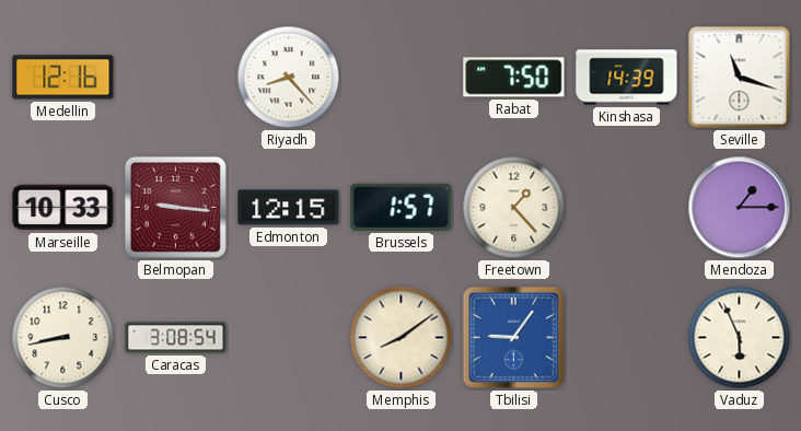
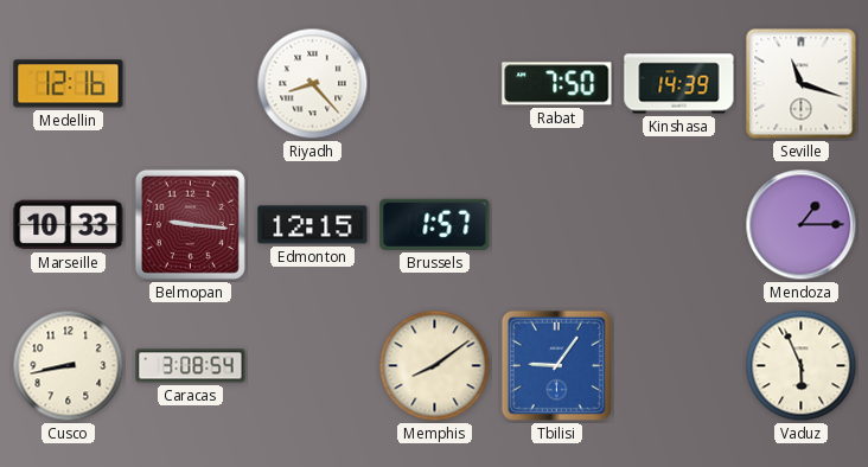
Freetown: 1:23 -> none (514, 208)
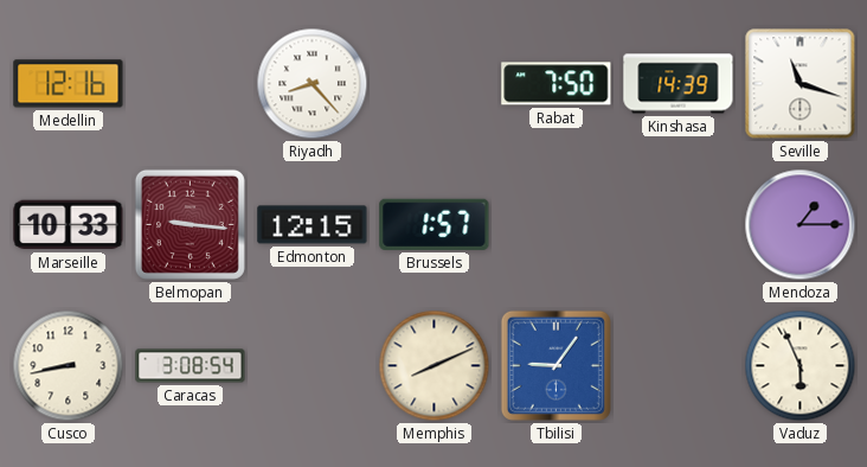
Memphis: 8:09 -> 8:11 (435, 366)
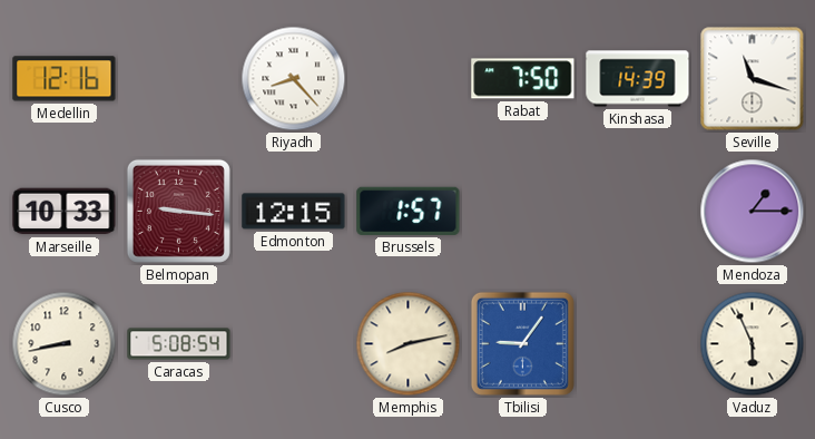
Caracas: 3:08 -> 5:08 (179, 344)
Memphis: 8:11 -> 8:13 (409, 344)
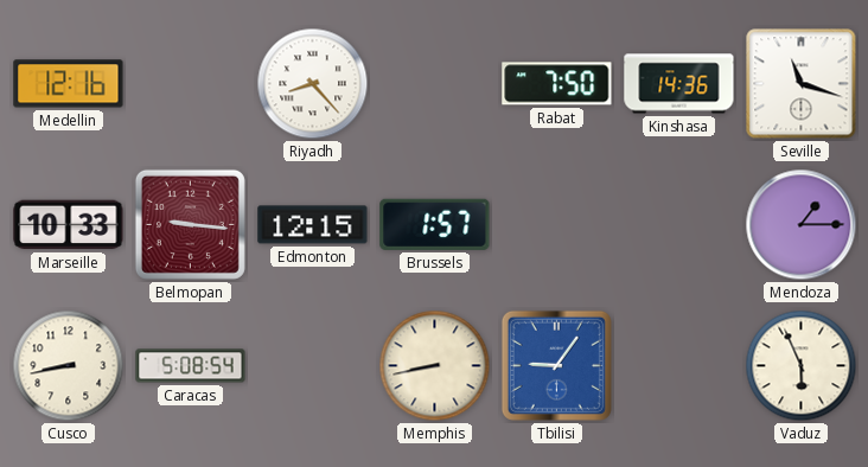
Kinshasa: 14:39 -> 14:36 (679, 84)
Memphis: 8:13 -> 8:43 (435, 366)
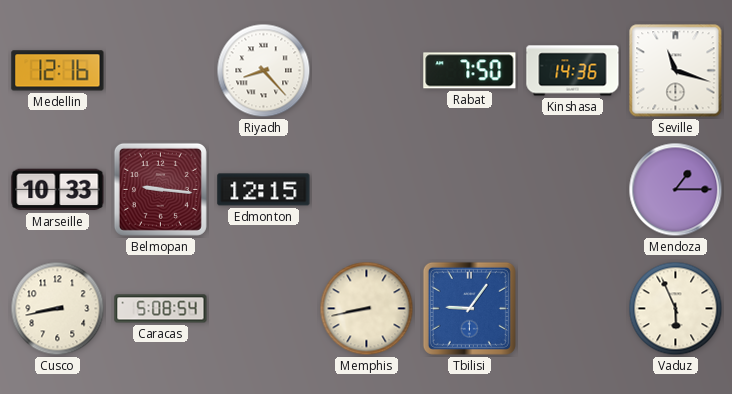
Brussels: 1:57 -> none (435, 224)
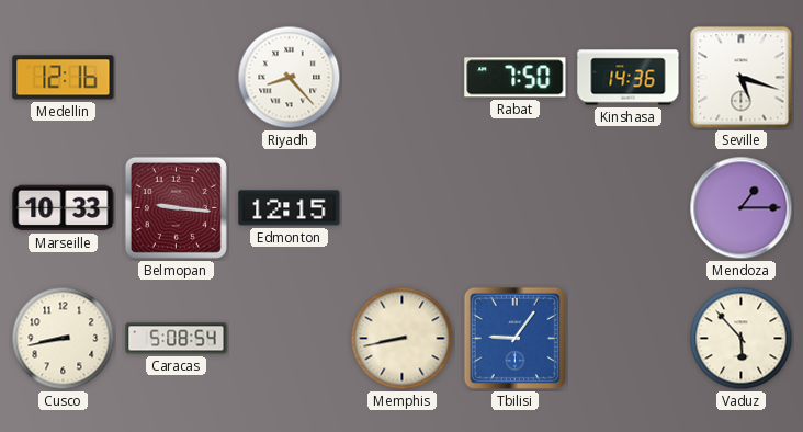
Seville: 11:18 -> 5:18 (742, 78)
Vaduz: 5:56 -> 5:53 (742, 339)
